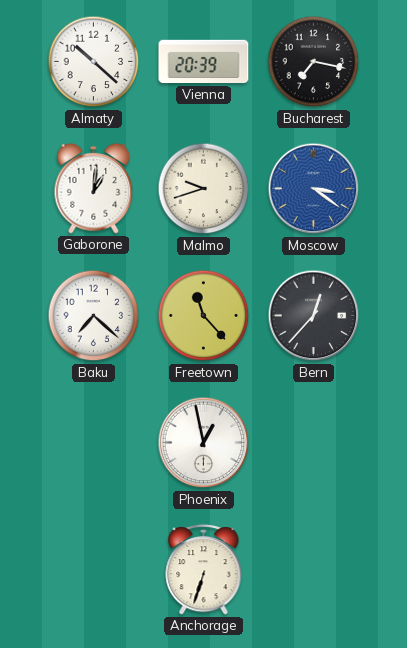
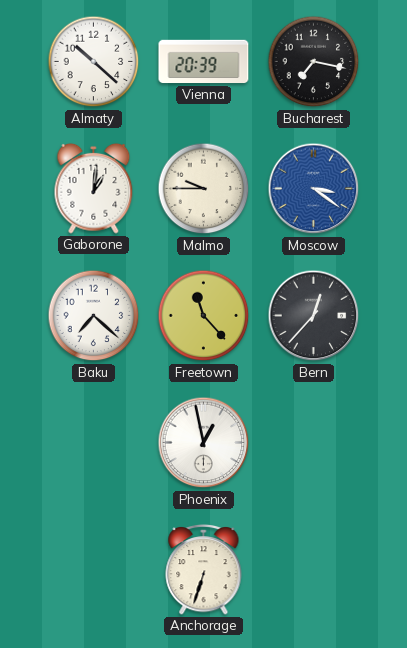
Malmo: 9:42 -> 9:45 (204, 189)
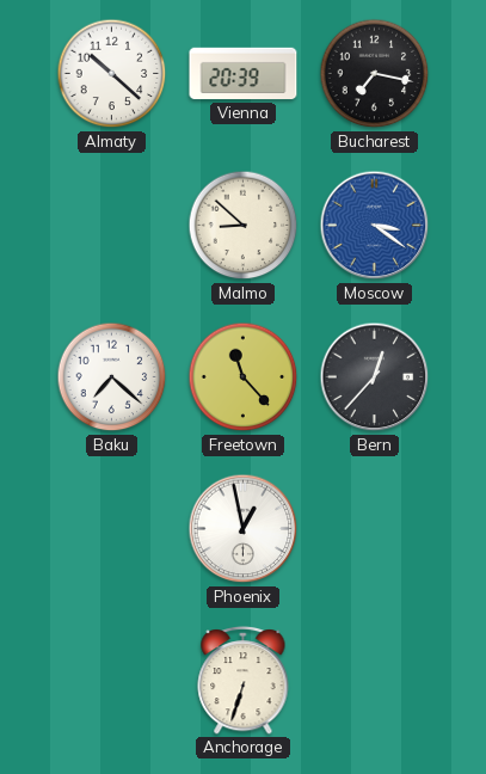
Gaborone: 1:01 -> none (94, 188)
Malmo: 9:45 -> 8:52 (244, 226)
